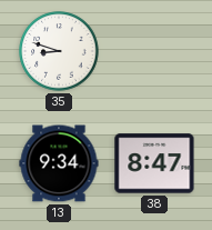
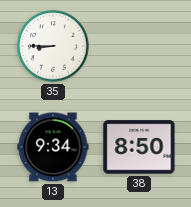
35: 8:48 -> 8:45 (53, 46)
38: 8:47 -> 8:50 (139, 147)
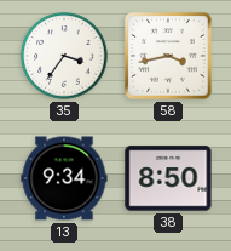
35: 8:45 -> 3:36 (64, 56)
58: none -> 3:43 (168, 56)
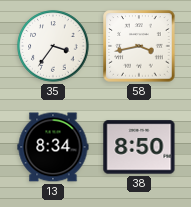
13: 9:34 -> 8:34 (53, 147)
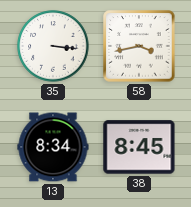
35: 3:36 -> 3:16 (53, 46)
38: 8:50 -> 8:45 (139, 147)
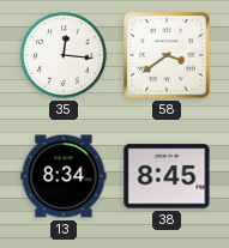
35: 3:16 -> 12:16 (64, 55)
58: 3:43 -> 3:39 (167, 55)
